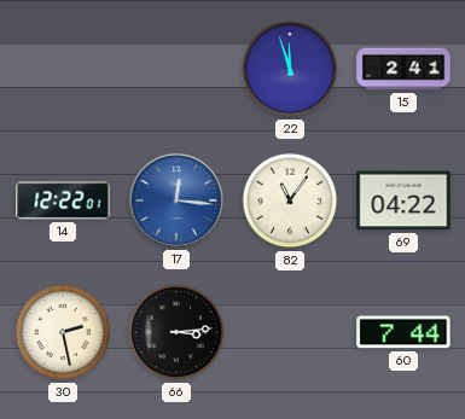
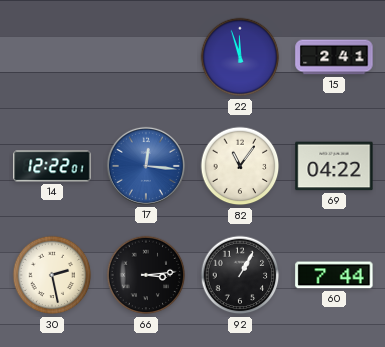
92: none -> 1:05 (240, 275)
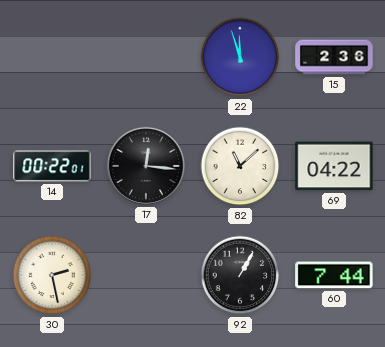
15: 2:41 -> 2:36 (334, 57)
14: 12:22 -> 00:22 (52, 166)
17 dial: blue -> black (146, 166)
82: 11:06 -> 11:08 (240, 166)
66: 3:14 -> none (146, 275)
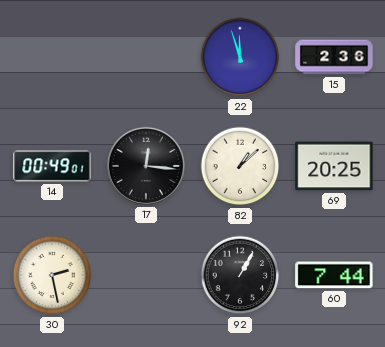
14: 00:22 -> 00:49 (52, 166)
82: 11:08 -> 1:08 (240, 166)
69: 04:22 -> 20:25 (334, 166)
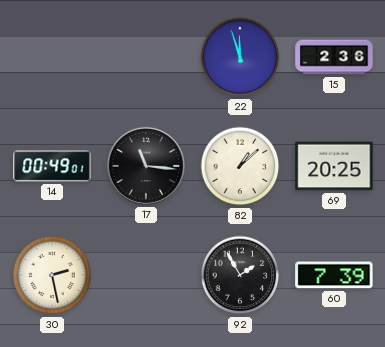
17: 12:16 -> 11:16 (146, 166)
92: 1:05 -> 1:55 (240, 275)
60: 7:44 -> 7:39 (334, 275)
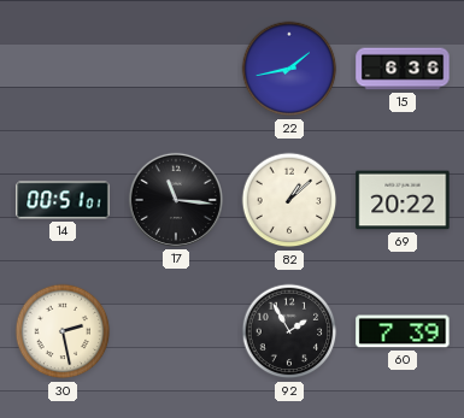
22: 11:57 -> 1:43 (289, 69)
15: 2:36 -> 6:36 (403, 69)
14: 00:49 -> 00:51 (63, 200)
69: 20:25 -> 20:22 (403, 200)
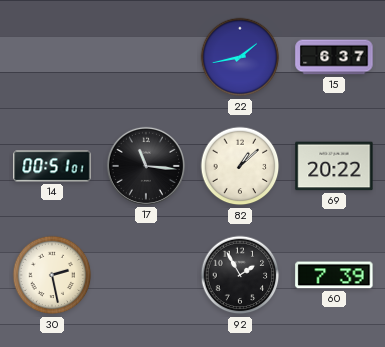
15: 6:36 -> 6:37 (334, 57)
